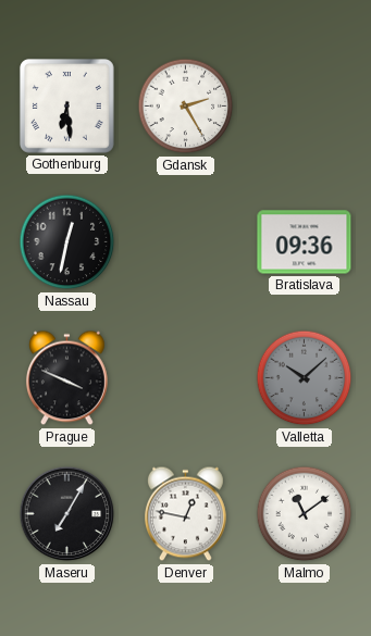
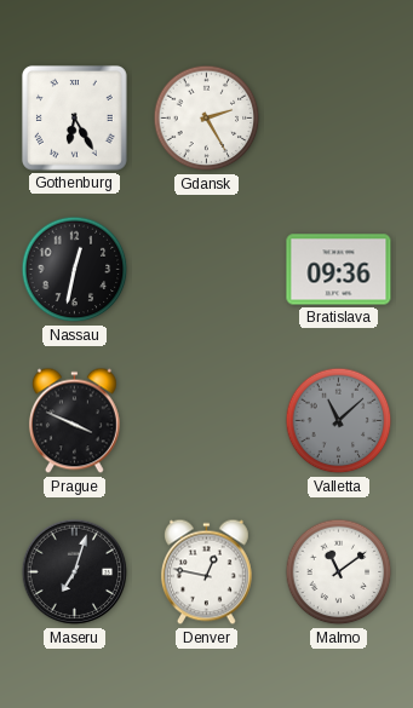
Gothenburg: 6:29 -> 6:25 (74, 117)
Valletta: 10:08 -> 11:08 (339, 421)
Maseru: 7:05 -> 7:03 (75, 572)
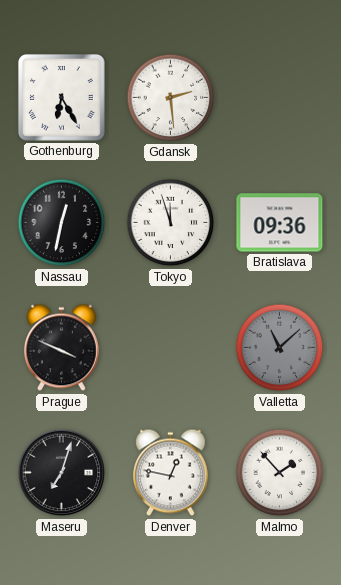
Gdansk: 2:25 -> 2:29 (171, 98)
Tokyo: none -> 11:57 (171, 223)
Malmo: 11:09 -> 1:53 (280, 473)
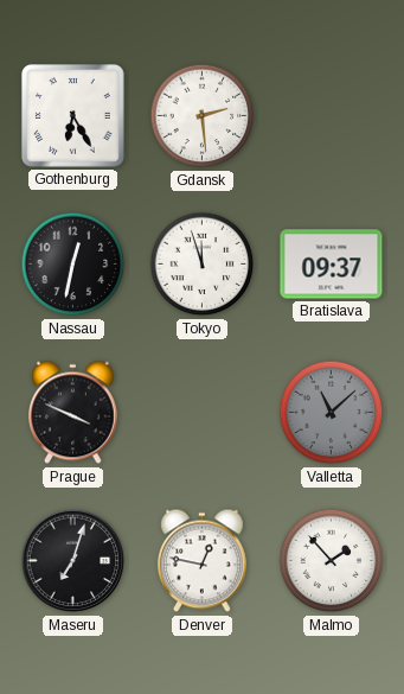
Bratislava: 09:36 -> 09:37 (332, 265)
